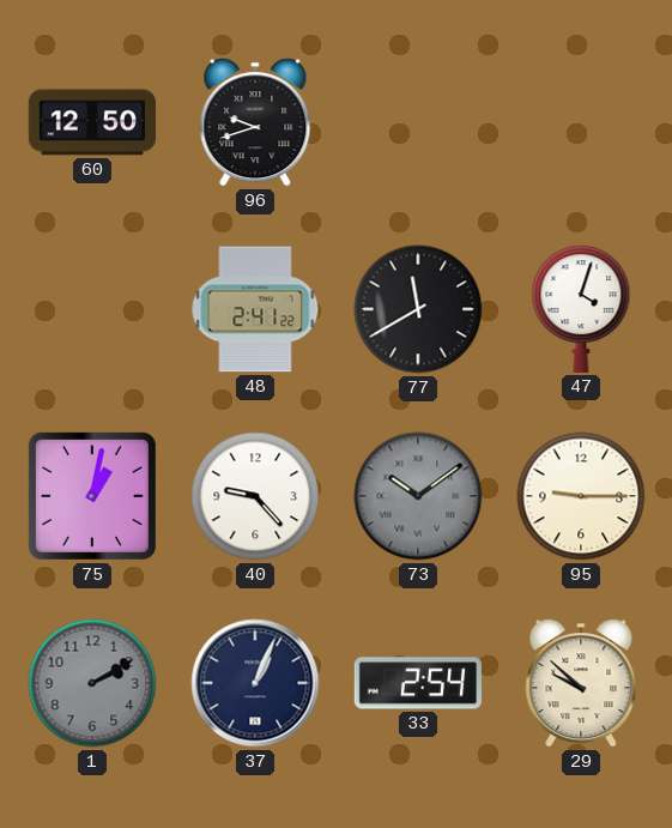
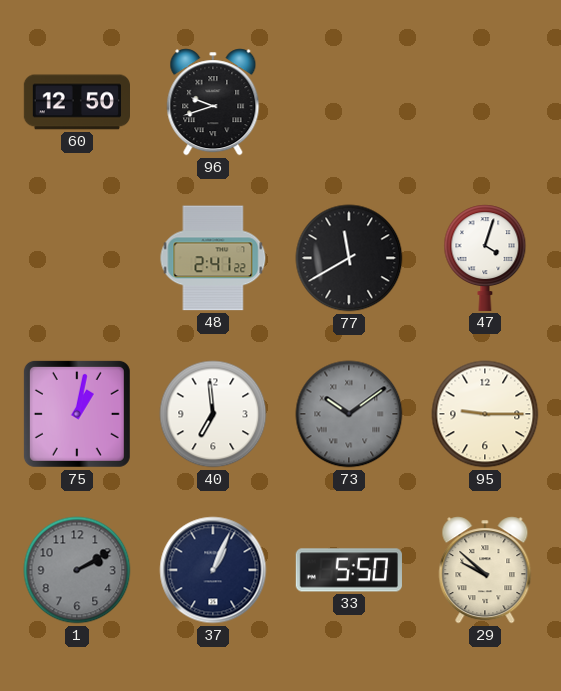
40: 9:23 -> 6:59 (213, 414)
33: 2:54 -> 5:50 (349, 570)
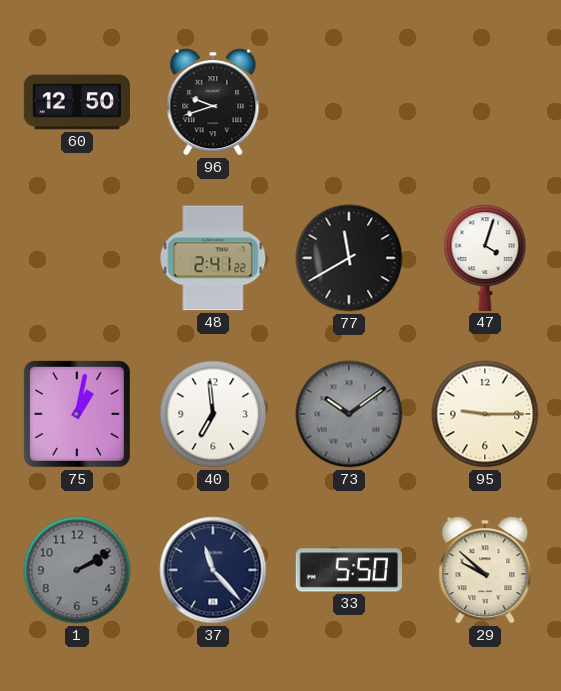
37: 1:04 -> 11:23 (213, 570)
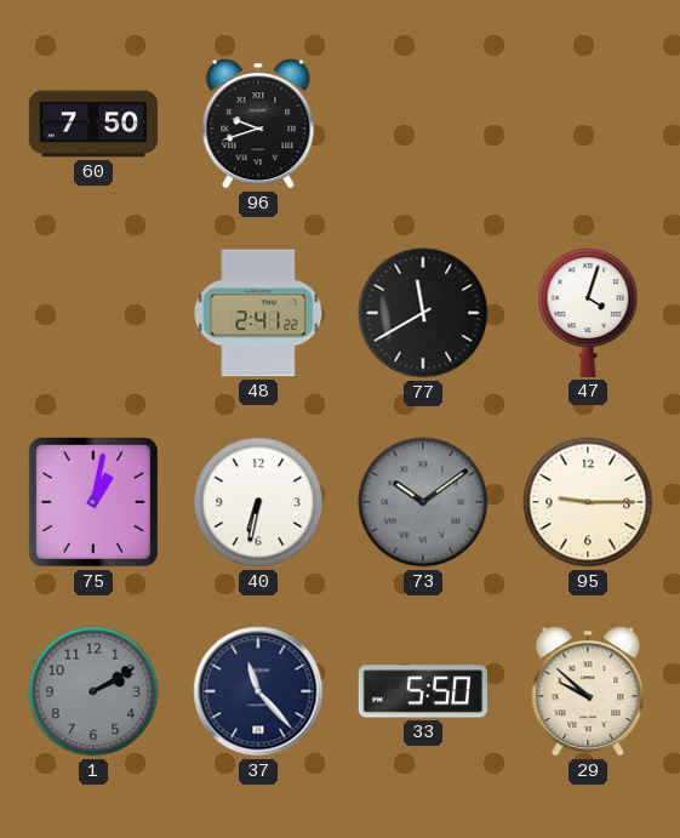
60: 12:50 -> 7:50 (92, 124)
40: 6:59 -> 6:32 (258, 502)
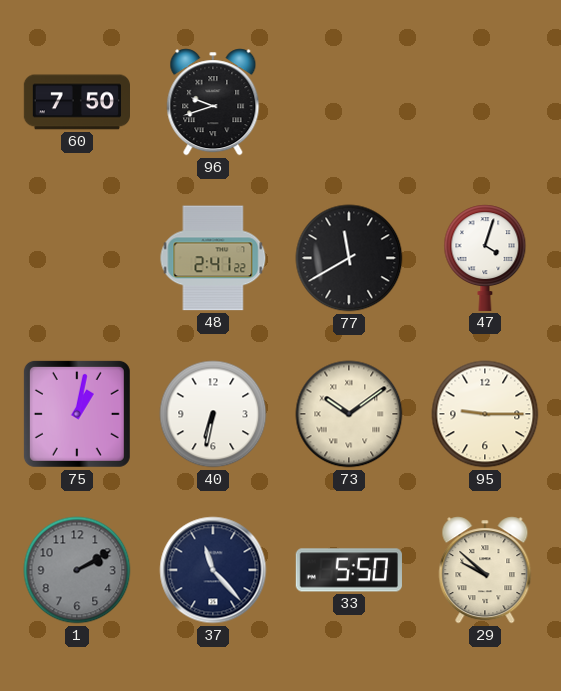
73 dial: grey -> cream (349, 414)
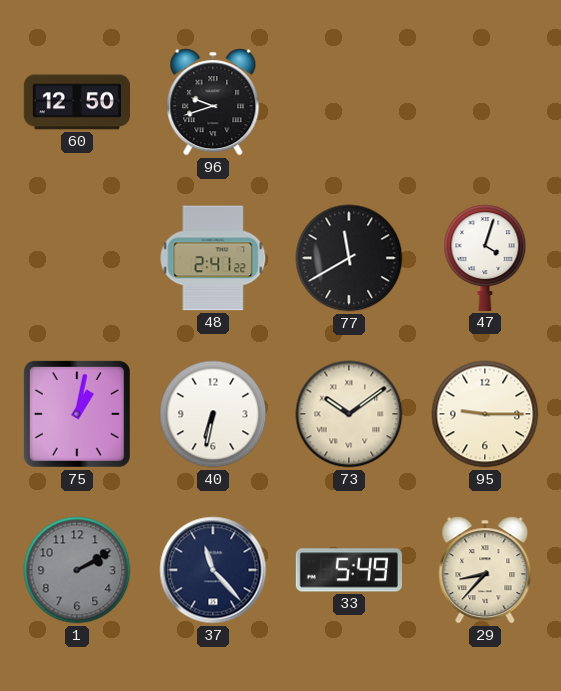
60: 7:50 -> 12:50 (76, 102)
33: 5:50 -> 5:49 (349, 570)
29: 9:52 -> 8:37 (485, 570)
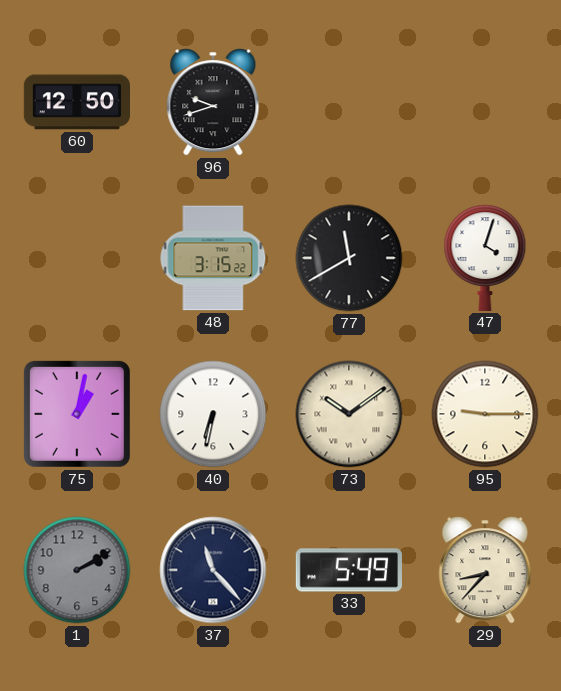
48: 2:41 -> 3:15 (213, 258)
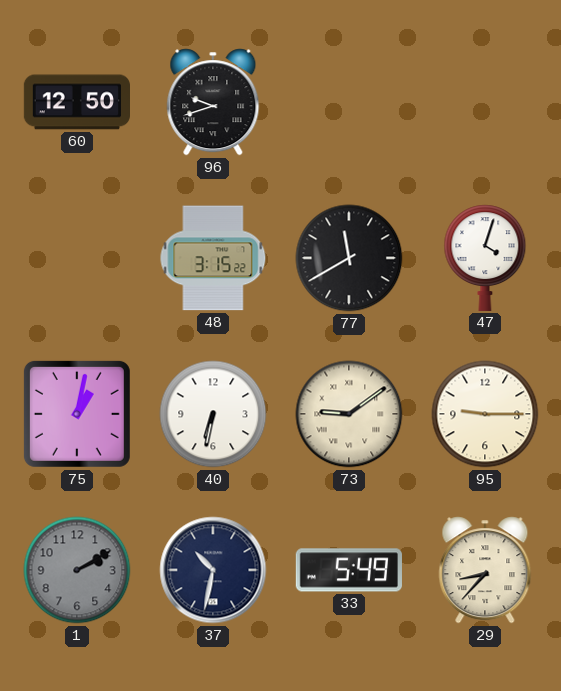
73: 10:09 -> 9:09 (349, 414)
37: 11:23 -> 10:32 (213, 570)
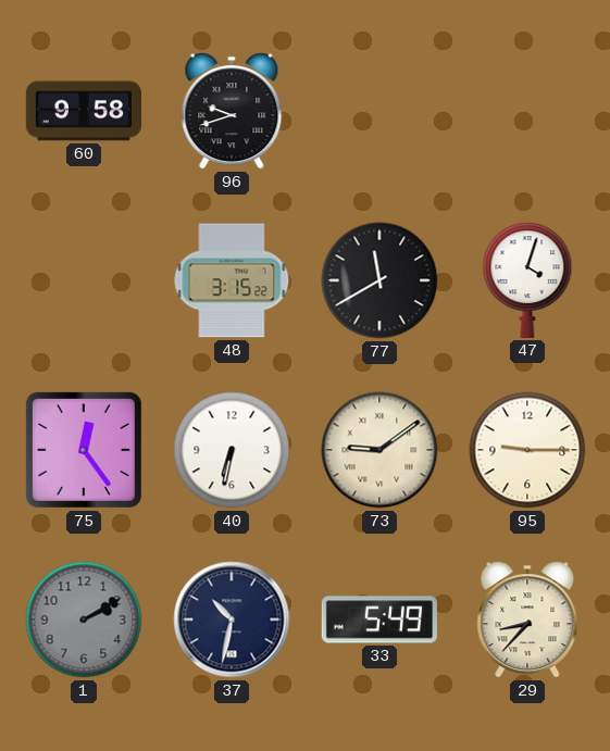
60: 12:50 -> 9:58 (83, 111)
75: 1:02 -> 12:24 (84, 450)
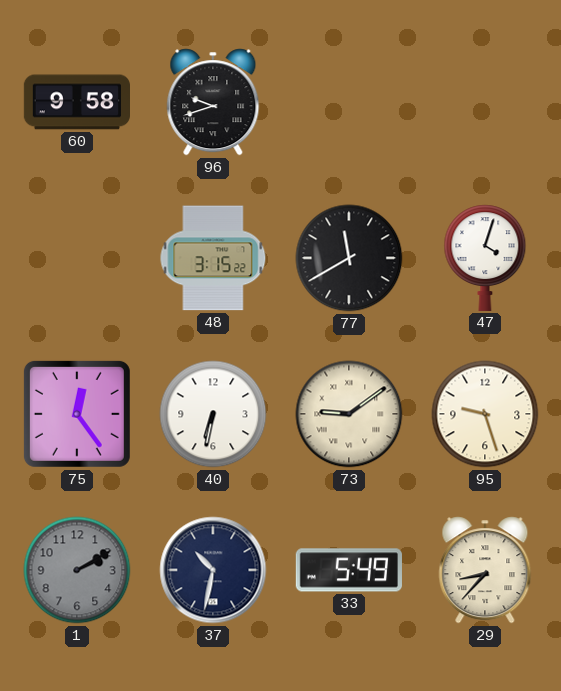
95: 9:15 -> 9:27 (485, 414)
